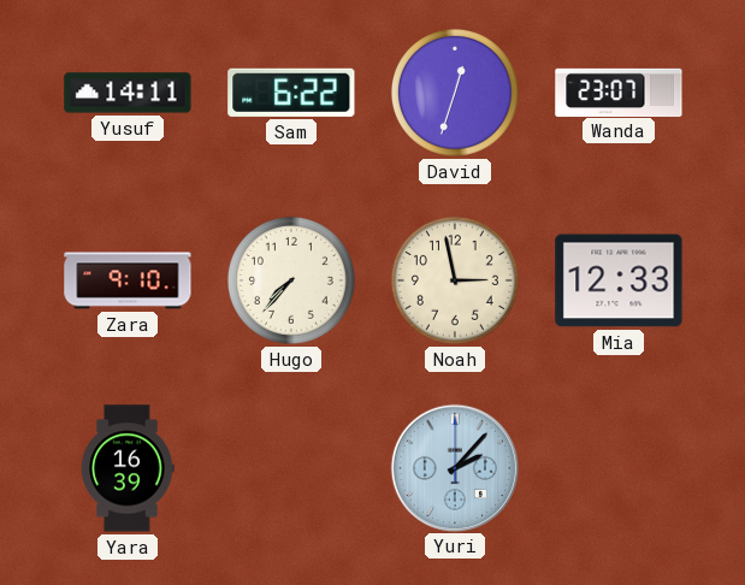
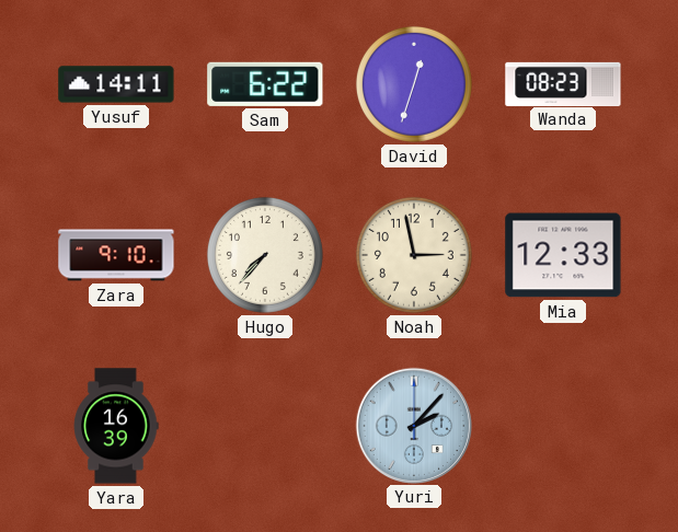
Wanda: 23:07 -> 08:23 (563, 83)
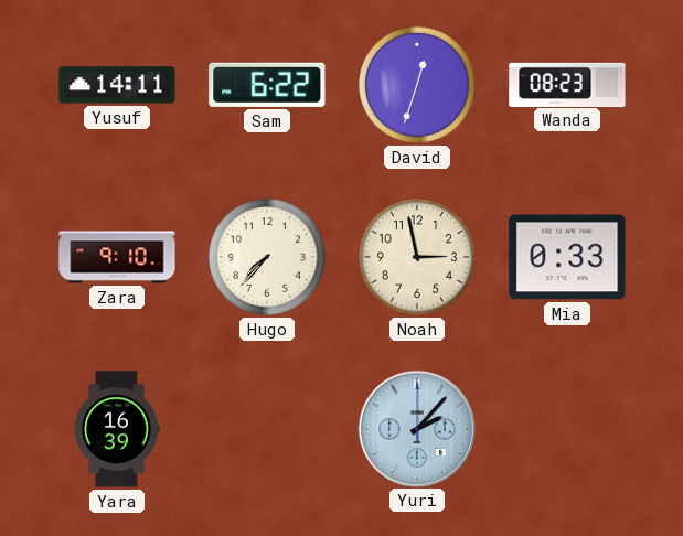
Mia: 12:33 -> 0:33 (567, 257)
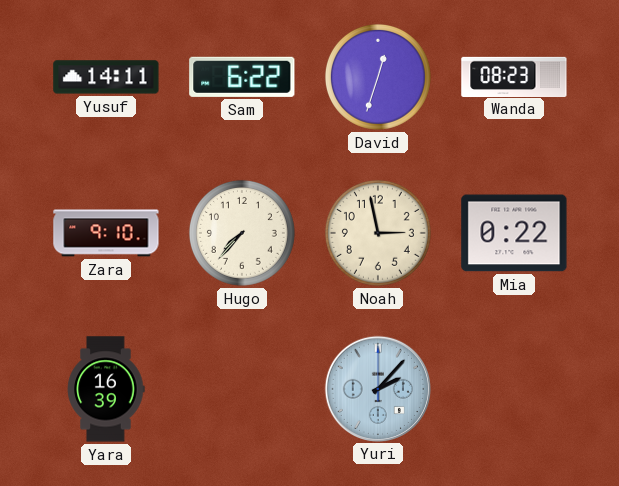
Mia: 0:33 -> 0:22 (514, 233)
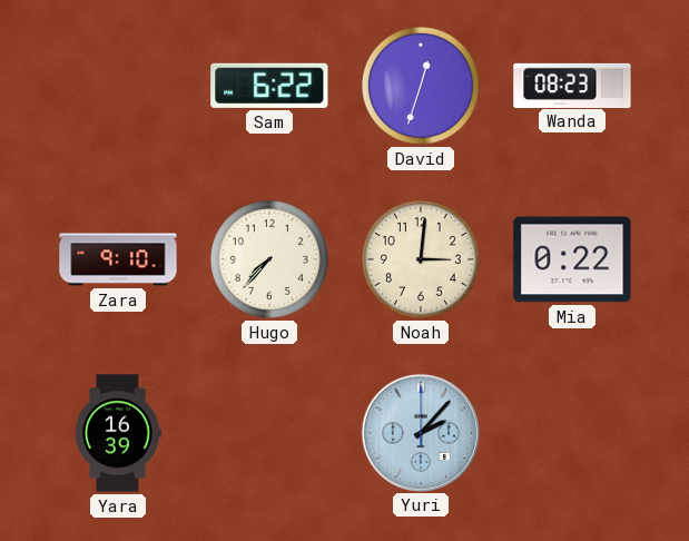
Yusuf: 14:11 -> none (106, 77)
Noah: 2:58 -> 3:01 (421, 259)
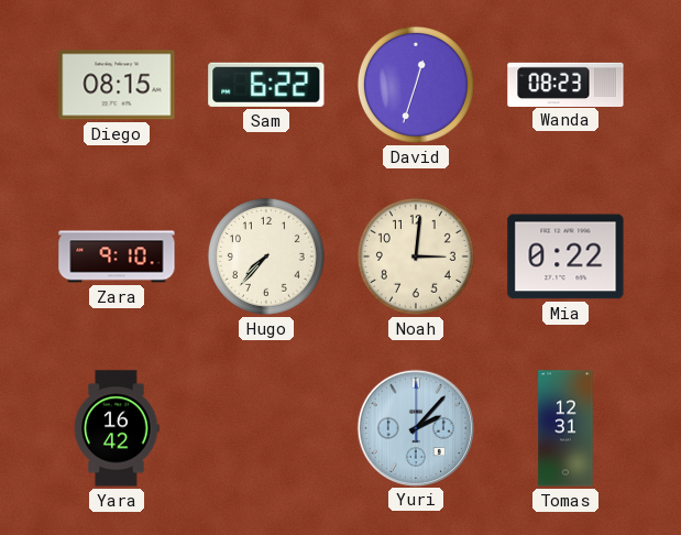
Diego: none -> 08:15 (117, 85)
Yara: 16:39 -> 16:42 (117, 428)
Tomas: none -> 12:31 (565, 428)
